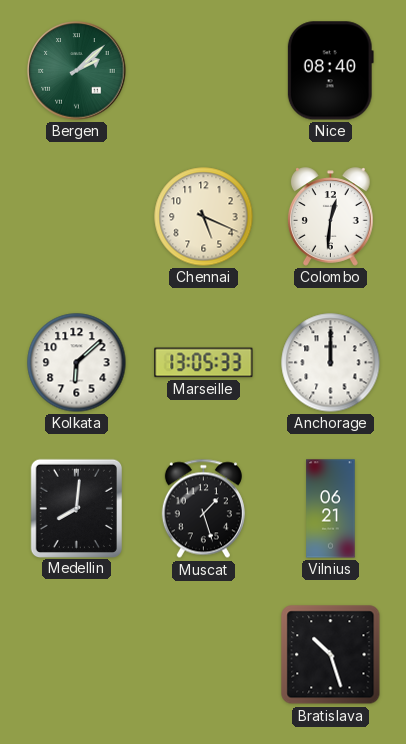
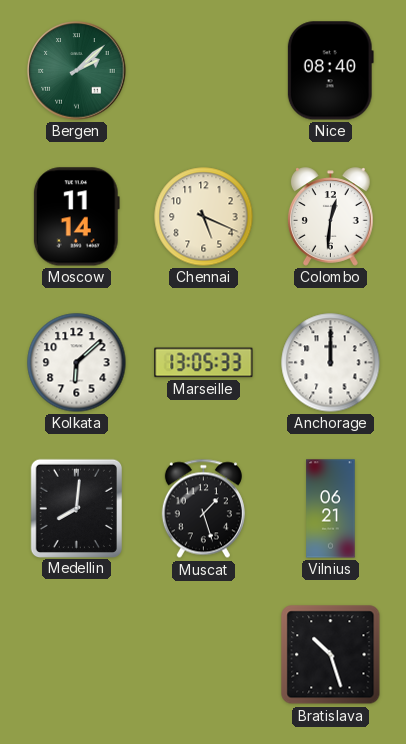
Moscow: none -> 11:14 (76, 217)
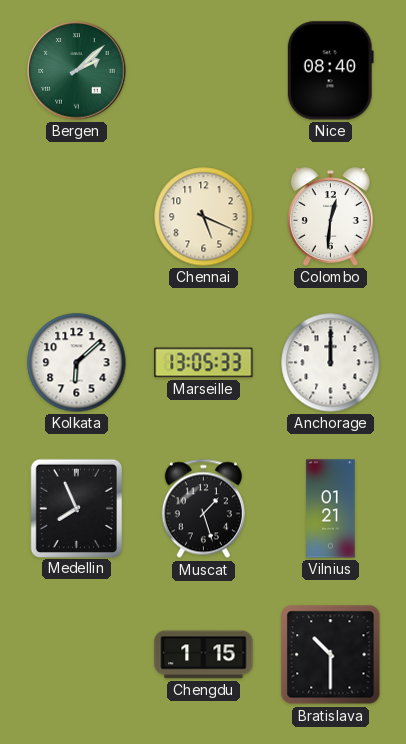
Moscow: 11:14 -> none (76, 217)
Medellin: 8:01 -> 7:56 (76, 508)
Vilnius: 06:21 -> 01:21 (331, 509)
Chengdu: none -> 1:15 (204, 655)
Bratislava: 10:27 -> 10:30 (331, 655)
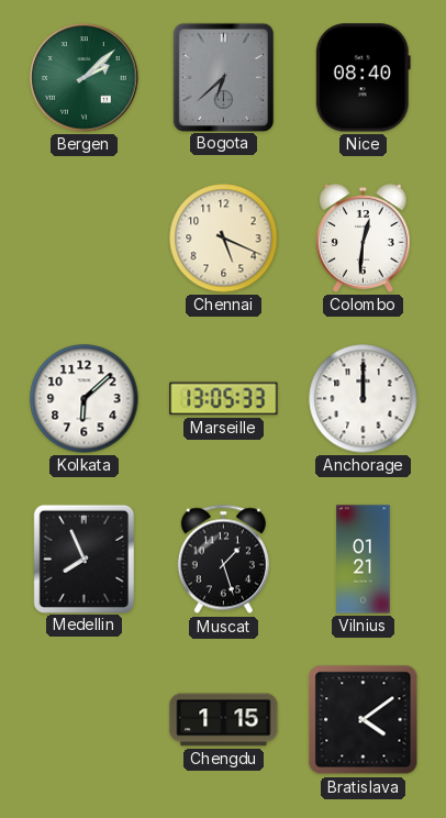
Bogota: none -> 6:38 (223, 77)
Bratislava: 10:30 -> 4:09 (364, 720)
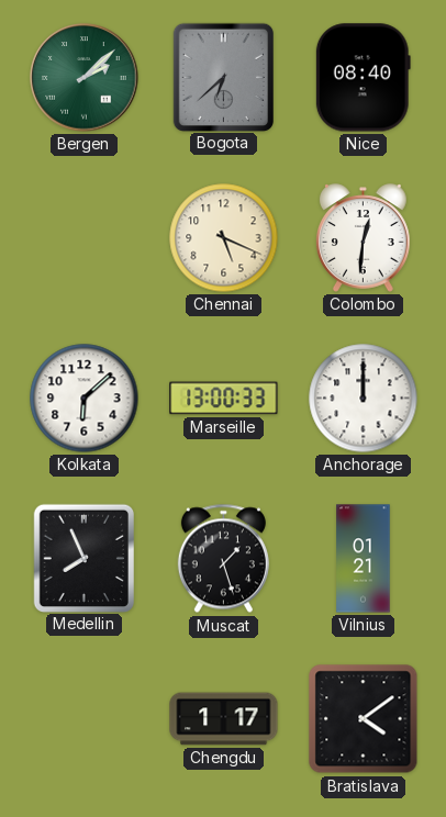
Marseille: 13:05 -> 13:00 (224, 399)
Chengdu: 1:15 -> 1:17 (224, 719)
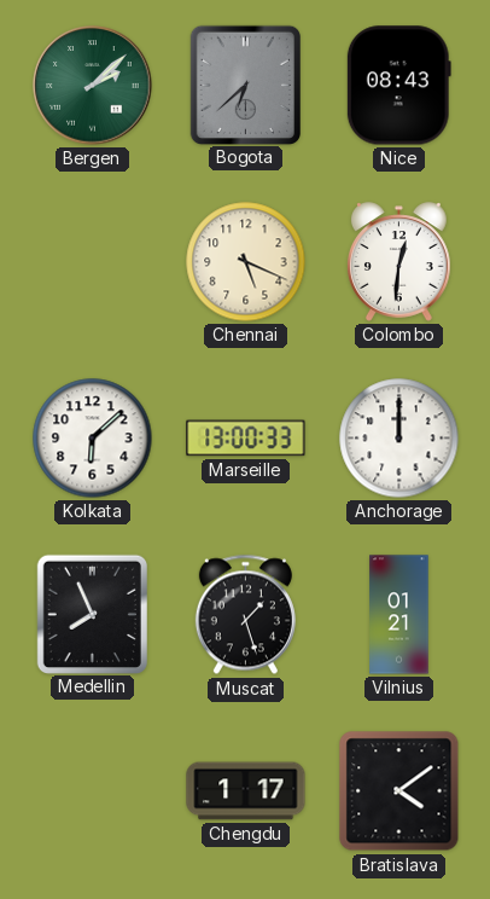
Nice: 08:40 -> 08:43 (398, 86)
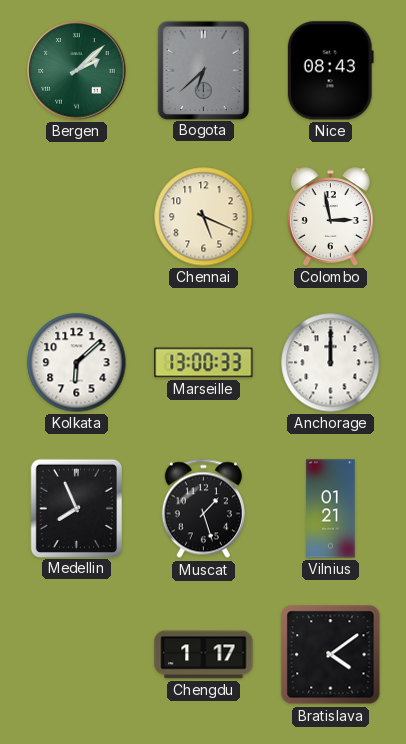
Colombo: 12:31 -> 2:58 (331, 217)
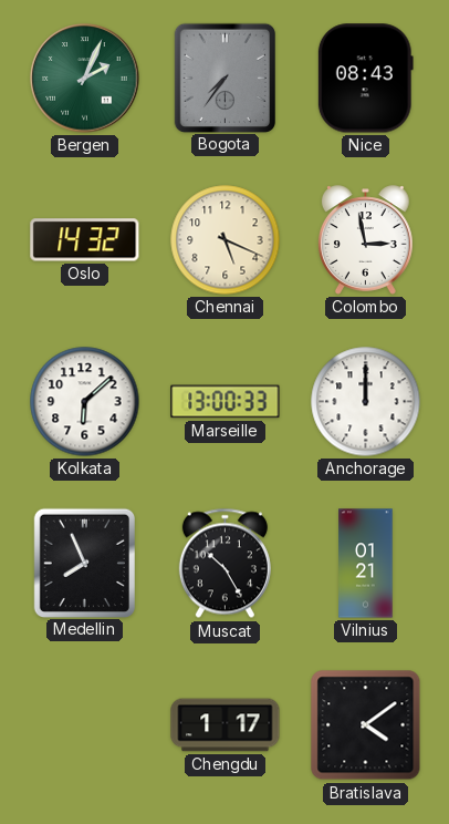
Bergen: 2:08 -> 2:04 (85, 79)
Bogota: 6:38 -> 7:36 (224, 78)
Oslo: none -> 14:32 (85, 240)
Muscat: 1:27 -> 10:25 (224, 564)
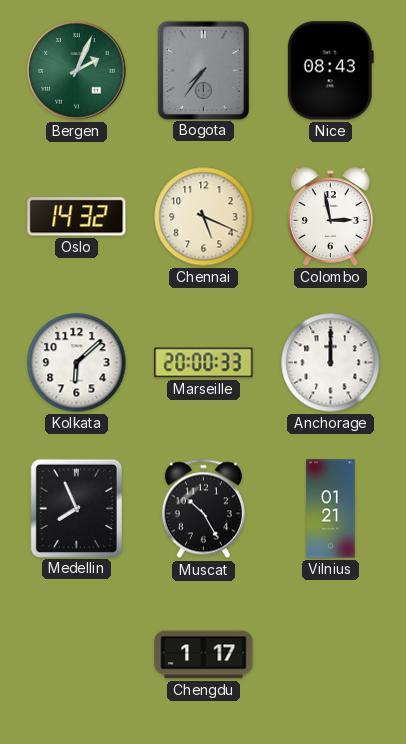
Marseille: 13:00 -> 20:00 (204, 363)
Bratislava: 4:09 -> none (366, 725)
